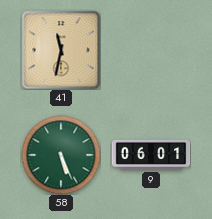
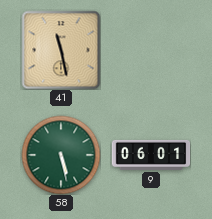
41: 11:32 -> 11:28 (61, 50)
58: 5:26 -> 5:28 (61, 155)
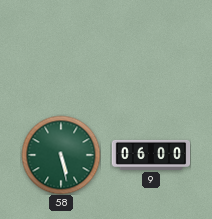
41: 11:28 -> none (61, 50)
9: 06:01 -> 06:00 (151, 155)
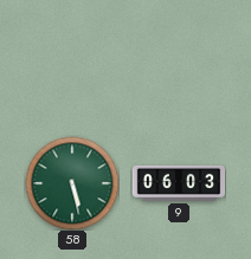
9: 06:00 -> 06:03 (179, 183)
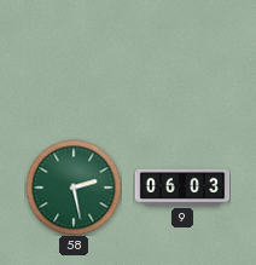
58: 5:28 -> 2:28 (74, 188)
